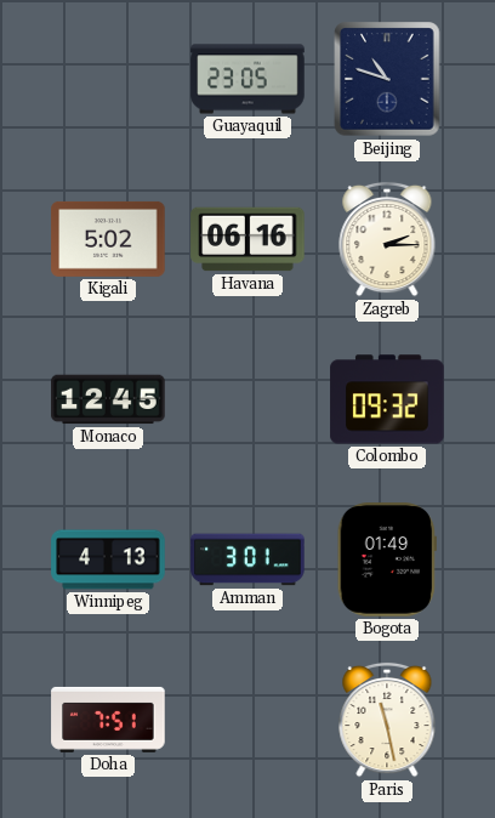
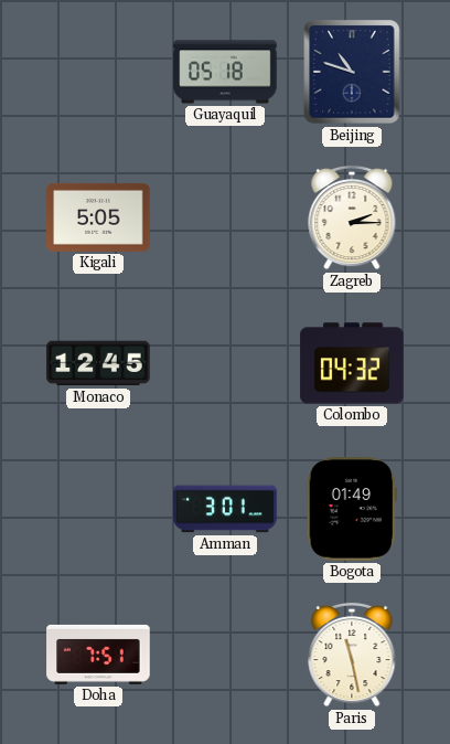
Guayaquil: 23:05 -> 05:18 (225, 72)
Kigali: 5:02 -> 5:05 (98, 217)
Havana: 06:16 -> none (247, 239)
Colombo: 09:32 -> 04:32 (352, 363)
Winnipeg: 4:13 -> none (108, 559)
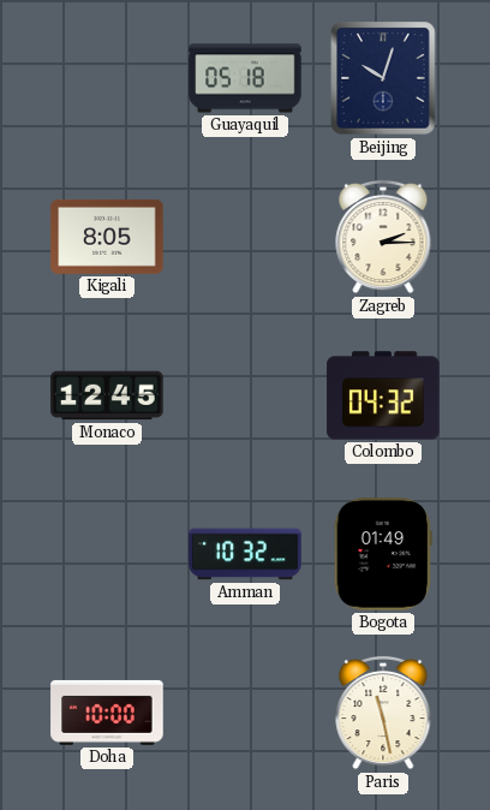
Beijing: 10:48 -> 10:03 (383, 78)
Kigali: 5:05 -> 8:05 (107, 237)
Amman: 3:01 -> 10:32 (245, 554)
Doha: 7:51 -> 10:00 (107, 713)
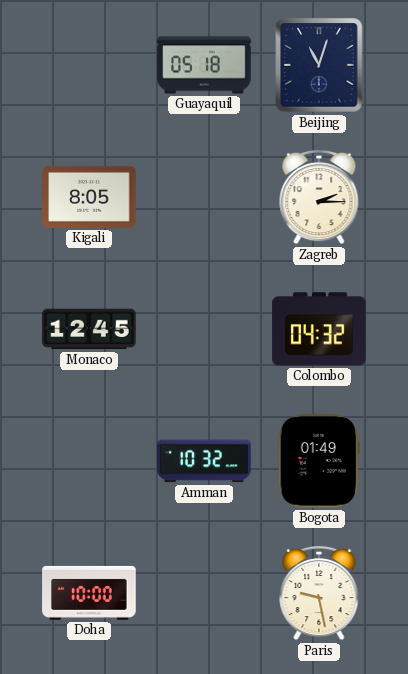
Beijing: 10:03 -> 11:03 (319, 65)
Paris: 11:28 -> 9:28 (319, 593)
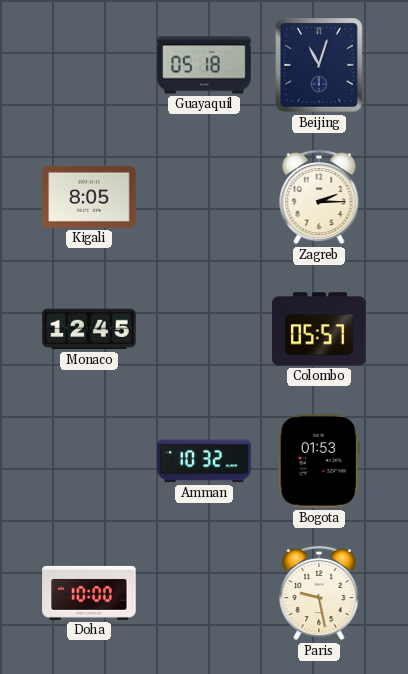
Colombo: 04:32 -> 05:57 (319, 329)
Bogota: 01:49 -> 01:53 (319, 461)
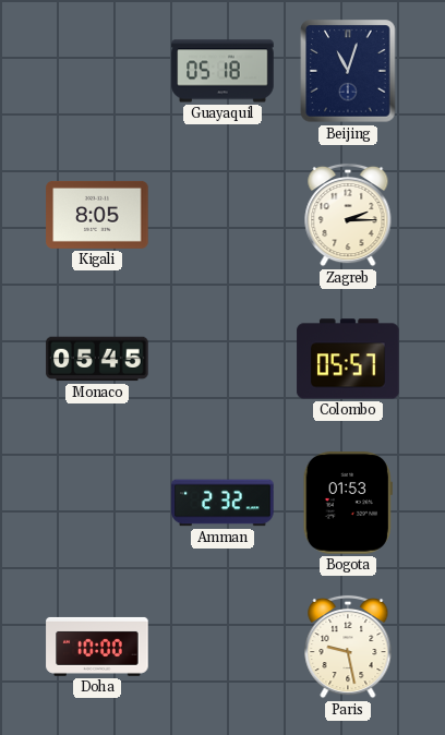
Monaco: 12:45 -> 05:45 (97, 359)
Amman: 10:32 -> 2:32 (222, 503)
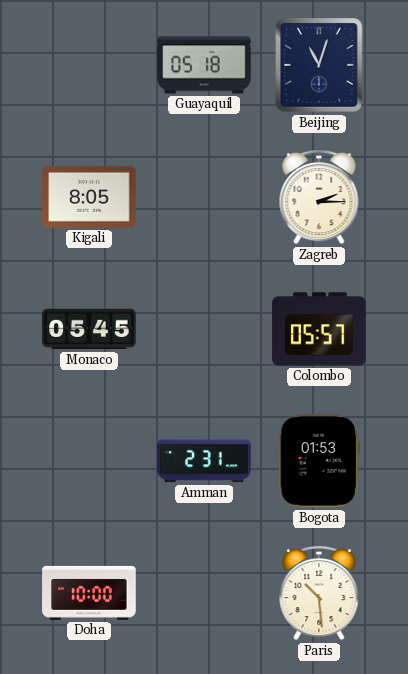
Amman: 2:32 -> 2:31 (204, 461)
Paris: 9:28 -> 10:29 (319, 593)
